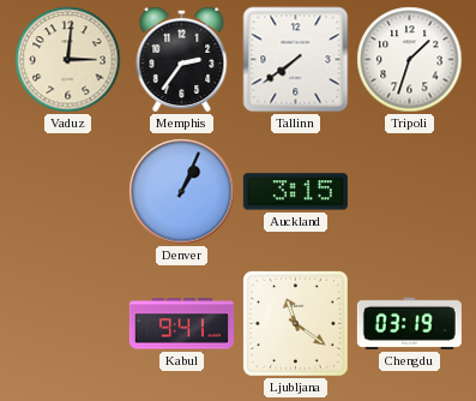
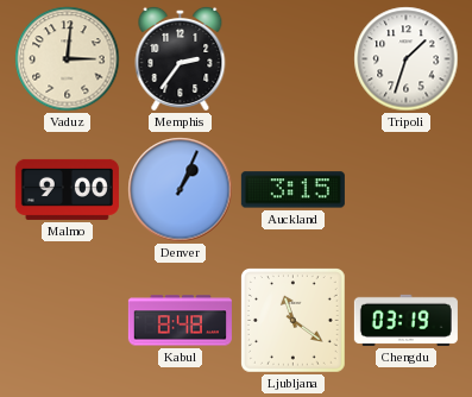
Tallinn: 7:39 -> none (296, 60)
Malmo: none -> 9:00 (67, 189)
Kabul: 9:41 -> 8:48 (180, 321)
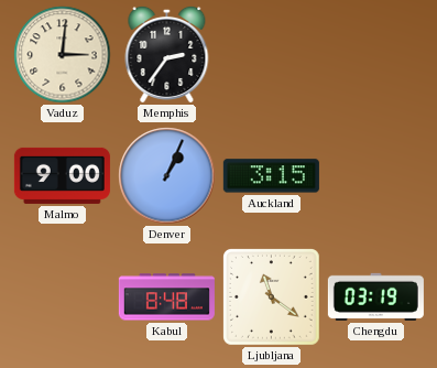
Tripoli: 1:33 -> none (407, 59)
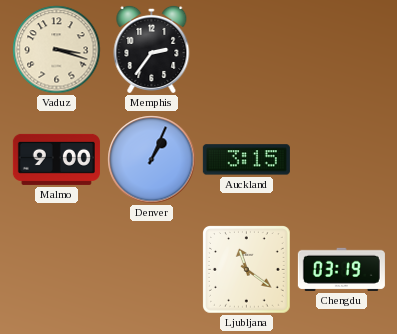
Vaduz: 3:01 -> 3:18 (57, 50)
Kabul: 8:48 -> none (166, 297)
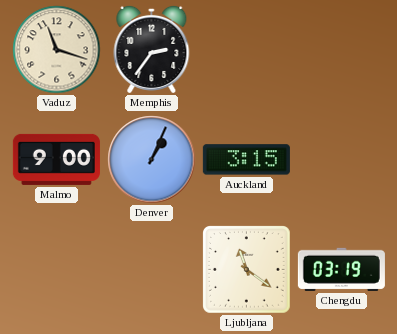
Vaduz: 3:18 -> 11:18 (57, 50)
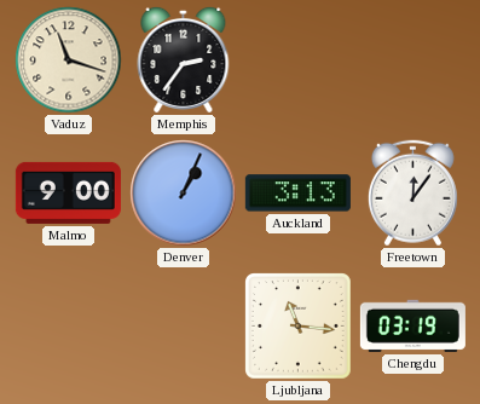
Auckland: 3:15 -> 3:13 (297, 194)
Freetown: none -> 12:06 (412, 194)
Ljubljana: 11:21 -> 11:16 (299, 327)
